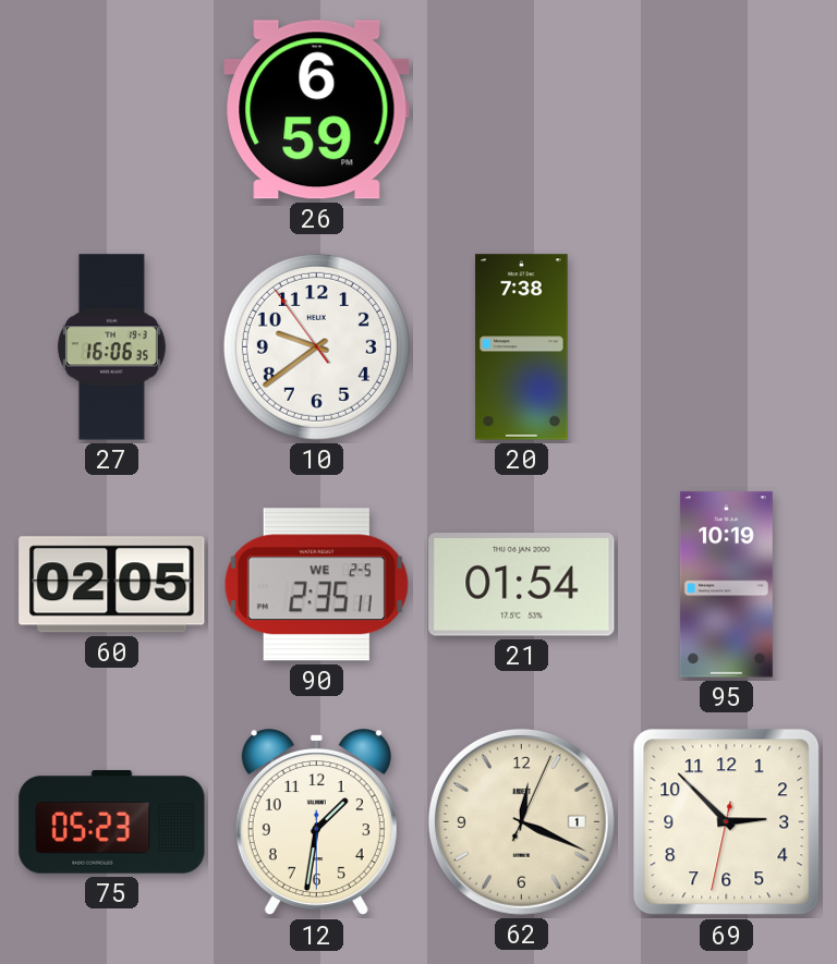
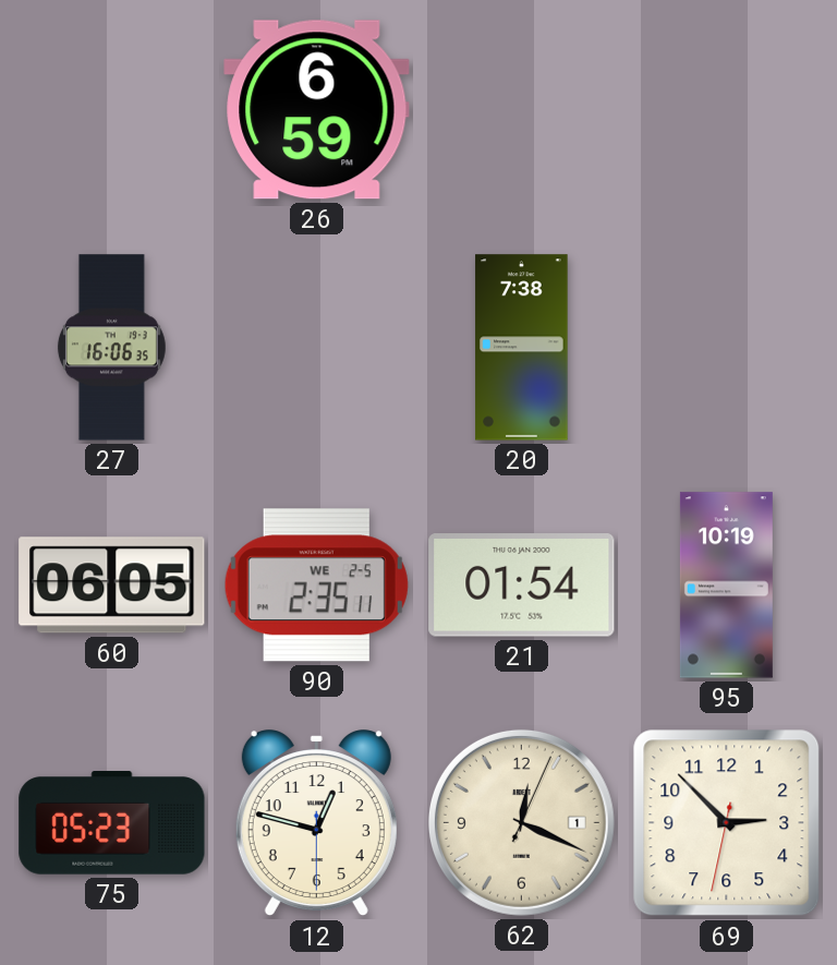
10: 9:38 -> none (316, 346)
60: 02:05 -> 06:05 (112, 586)
12: 1:31 -> 12:47 (316, 823)
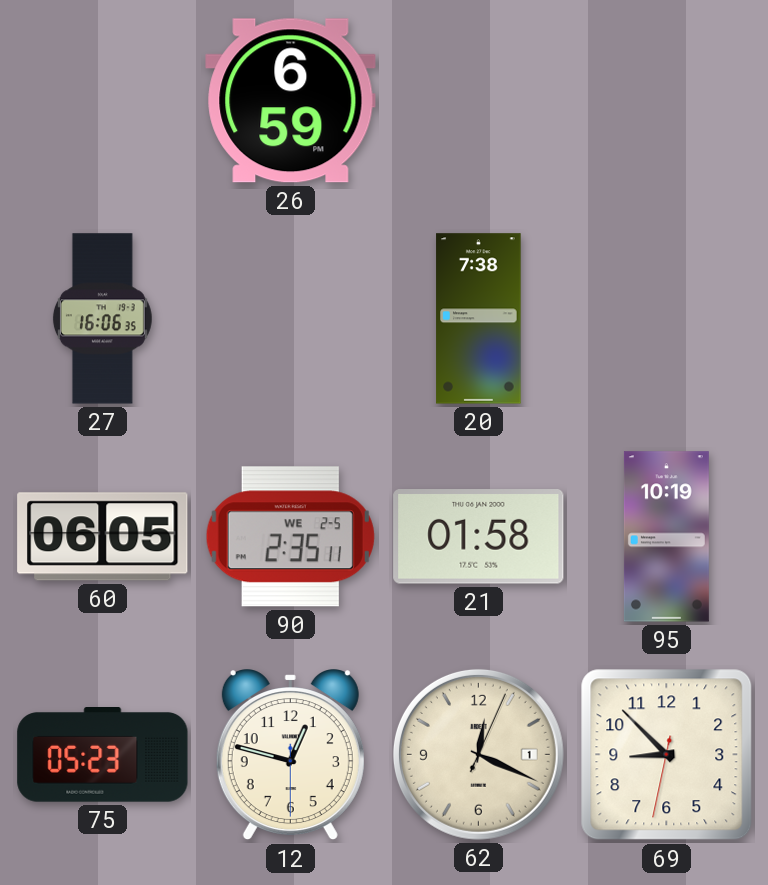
21: 01:54 -> 01:58 (479, 537)
69: 2:52 -> 8:52 (667, 755)
